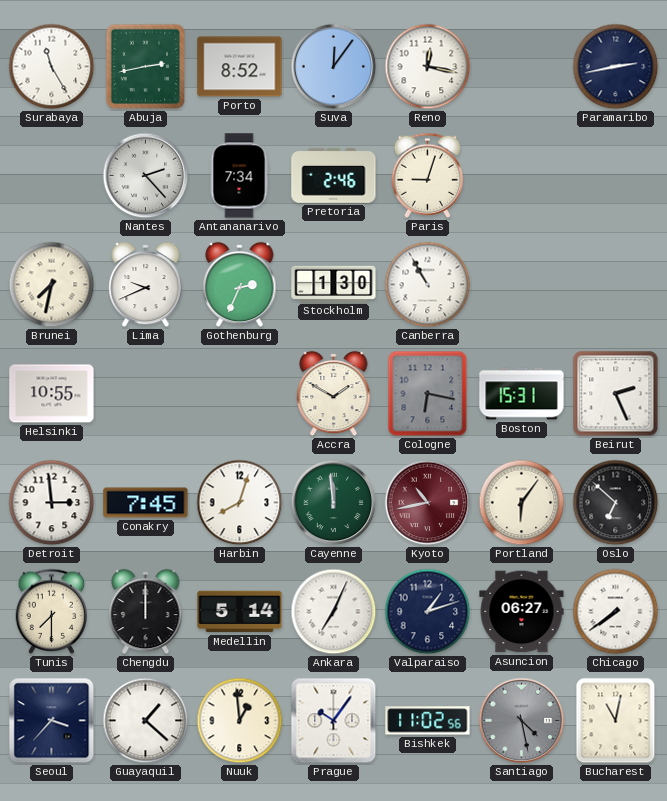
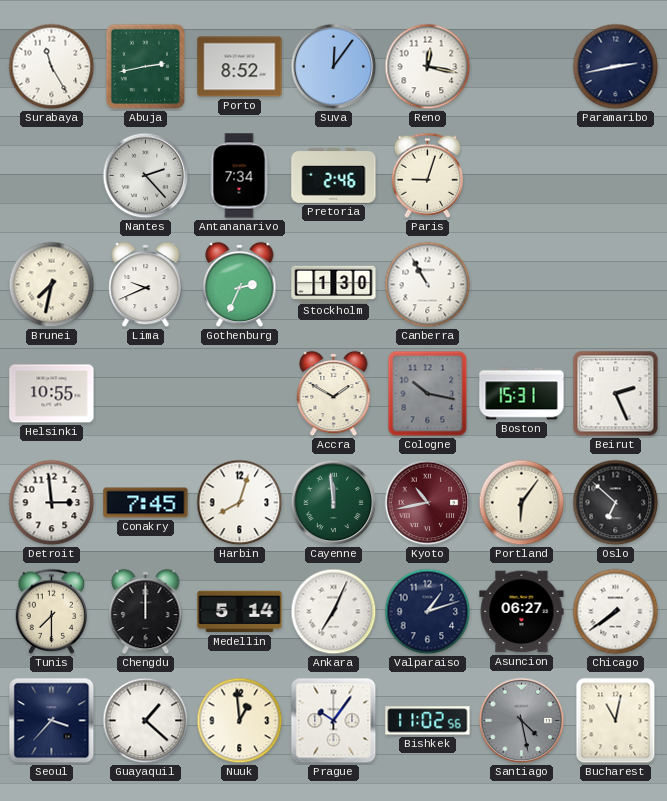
Cologne: 6:17 -> 10:17 (428, 394)
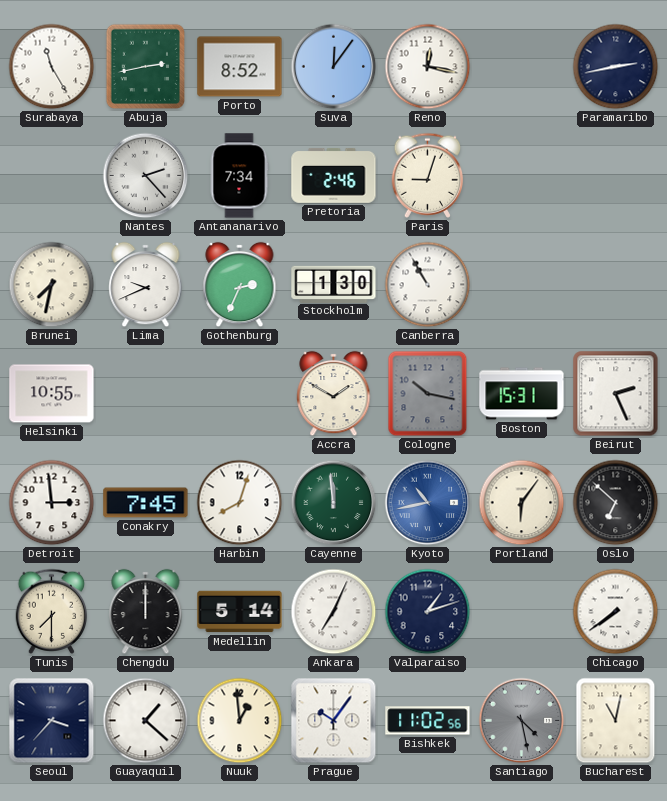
Kyoto dial: burgundy -> blue (428, 503)
Asuncion: 06:27 -> none (522, 612)
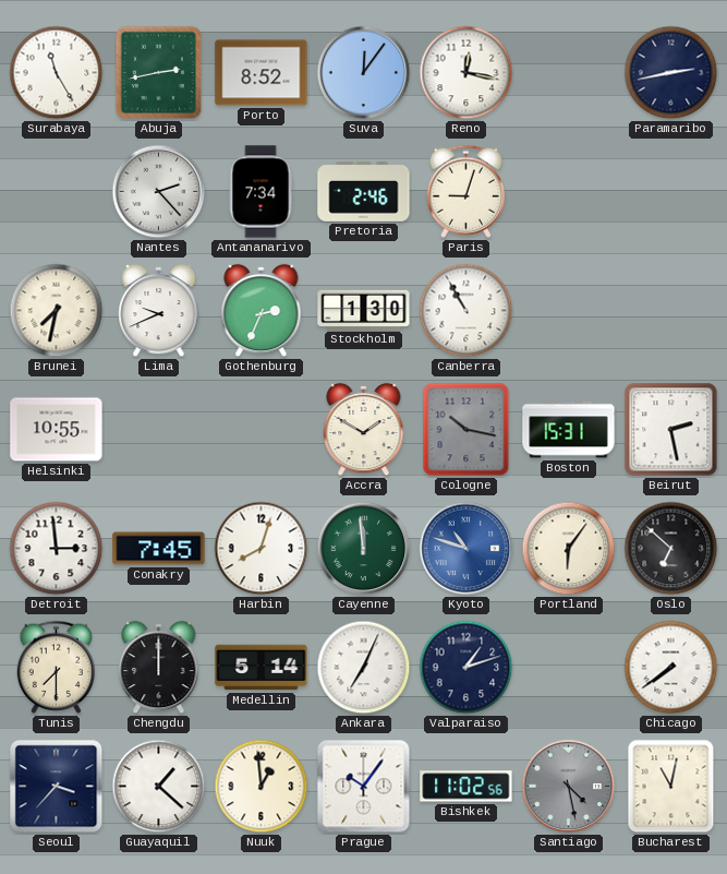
Beirut: 2:26 -> 2:28 (671, 430)
Kyoto: 10:43 -> 10:48 (467, 549)
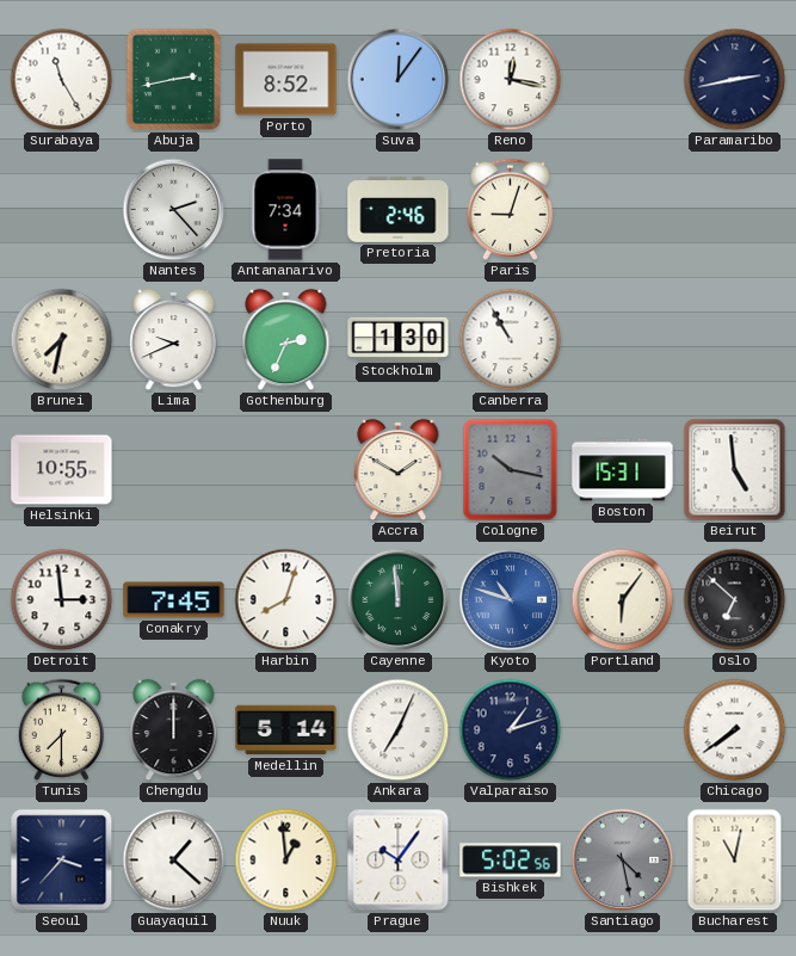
Beirut: 2:28 -> 4:59 (735, 470)
Bishkek: 11:02 -> 5:02 (511, 861)
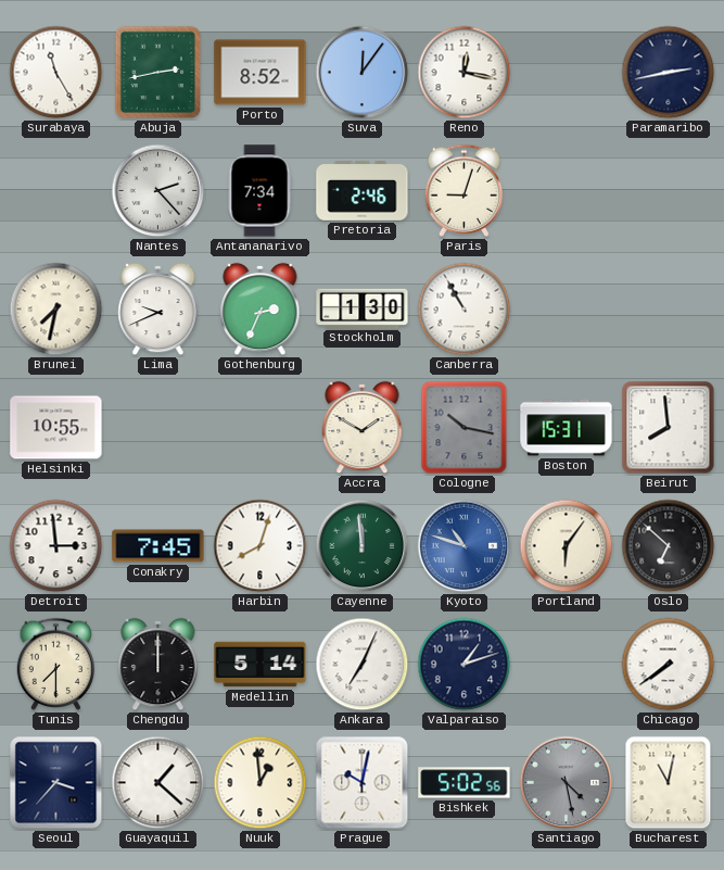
Beirut: 4:59 -> 7:59 (669, 428)
Prague: 10:06 -> 10:02 (363, 783)
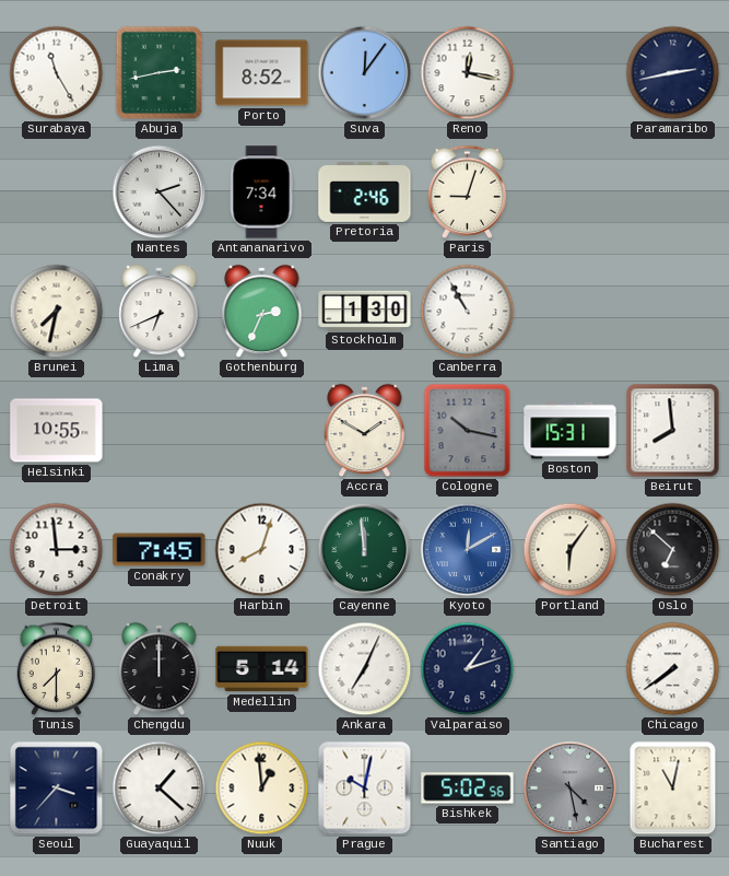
Lima: 9:41 -> 6:41 (160, 312)
Kyoto: 10:48 -> 12:10 (468, 550)
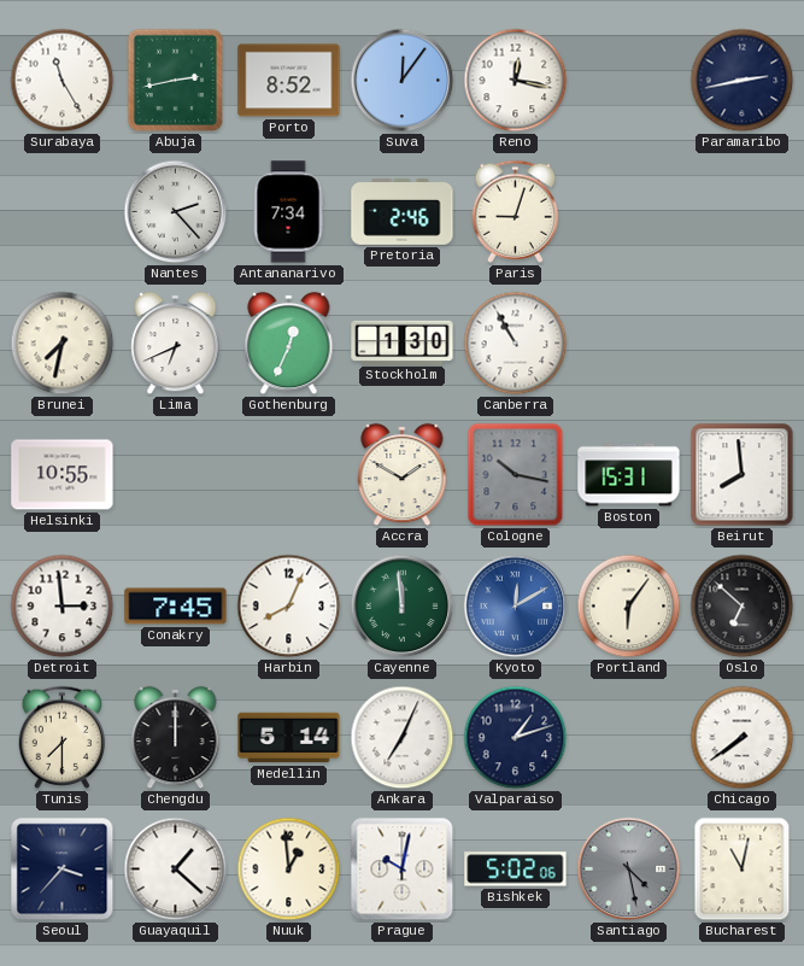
Gothenburg: 2:34 -> 12:34 (289, 344)
Harbin: 8:03 -> 8:04 (289, 607)
Bishkek: 5:02:56 -> 5:02:06 (516, 870)
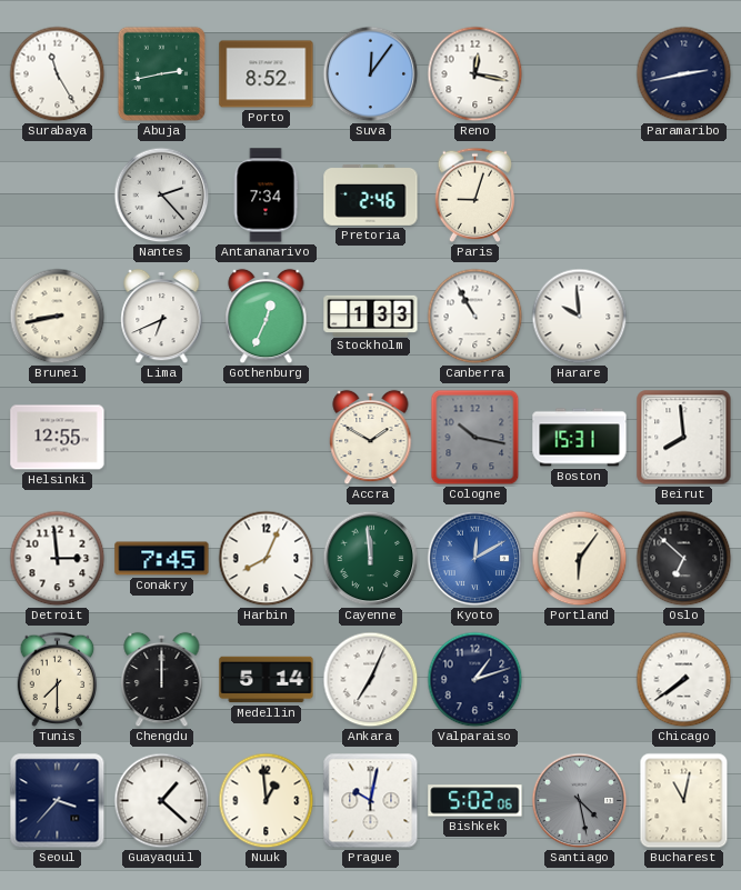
Brunei: 7:32 -> 8:43 (58, 317)
Stockholm: 1:30 -> 1:33 (371, 316)
Harare: none -> 9:59 (580, 317)
Helsinki: 10:55 -> 12:55 (58, 438)
